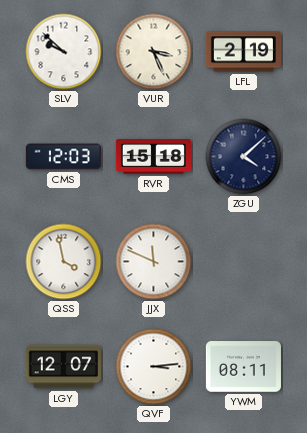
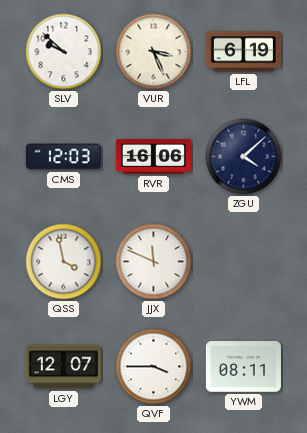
LFL: 2:19 -> 6:19 (243, 52)
RVR: 15:18 -> 16:06 (153, 157)
QVF: 3:14 -> 3:45 (154, 367)
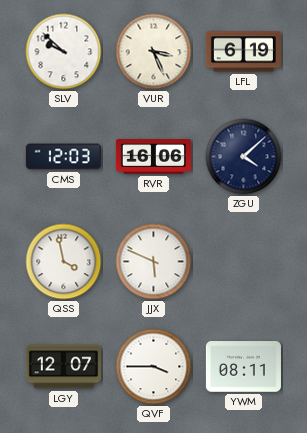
JJX: 11:49 -> 5:49 (154, 262)
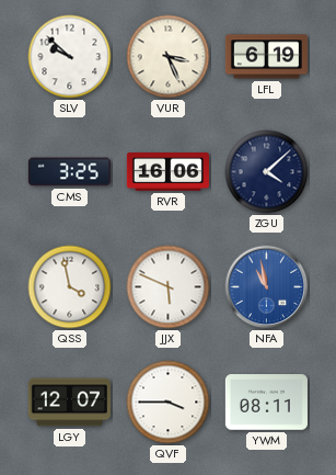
CMS: 12:03 -> 3:25 (69, 172)
NFA: none -> 10:58 (267, 287)
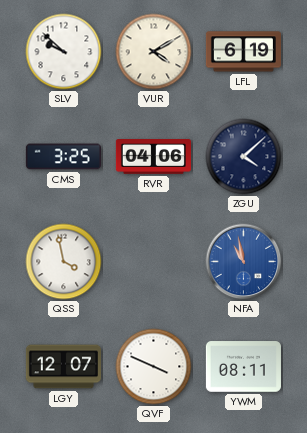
VUR: 3:26 -> 4:10 (154, 52)
RVR: 16:06 -> 04:06 (153, 157)
JJX: 5:49 -> none (169, 287)
QVF: 3:45 -> 3:49 (154, 367)
